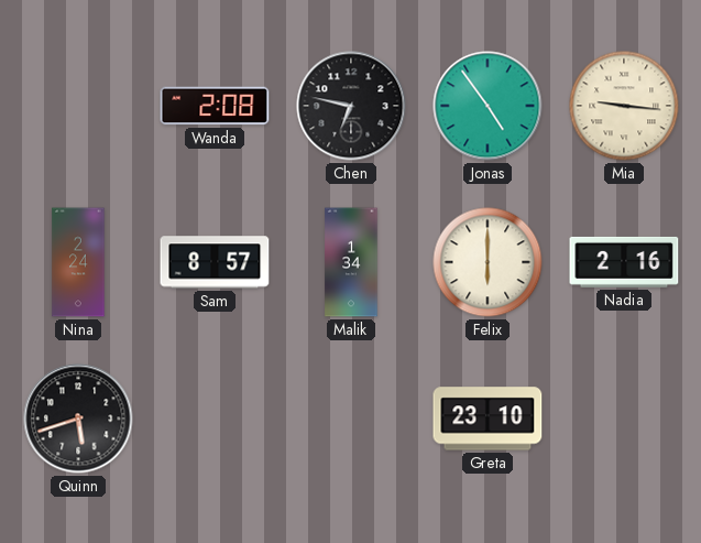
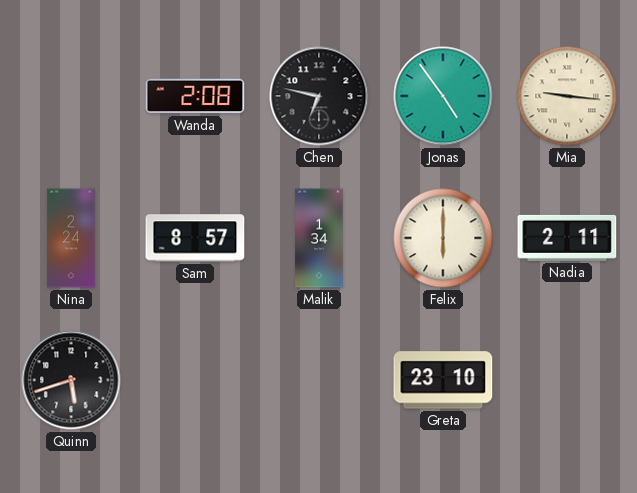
Nadia: 2:16 -> 2:11 (567, 238)
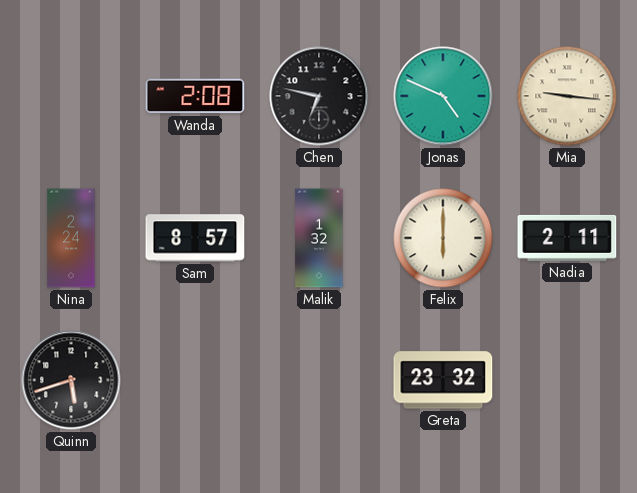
Jonas: 4:54 -> 4:49 (443, 96)
Malik: 1:34 -> 1:32 (319, 238)
Greta: 23:10 -> 23:32 (443, 380)
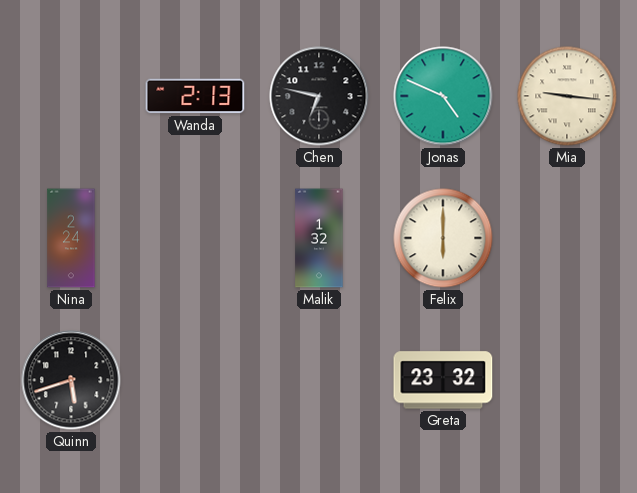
Wanda: 2:08 -> 2:13 (195, 96)
Sam: 8:57 -> none (195, 238)
Nadia: 2:11 -> none (567, 238)
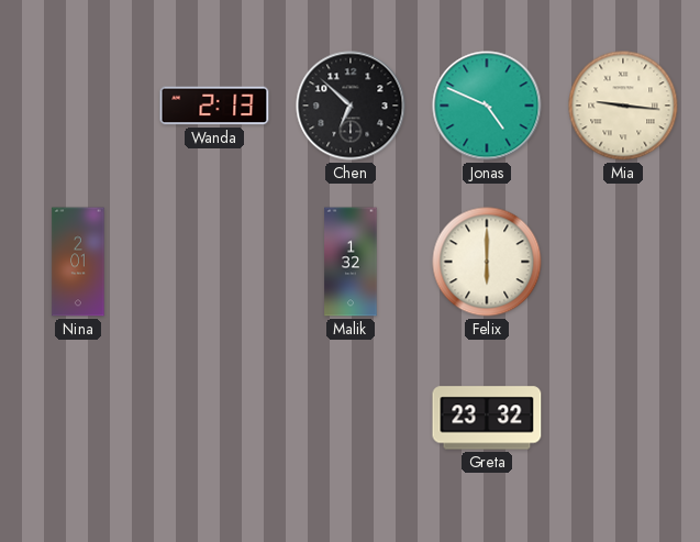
Chen: 6:47 -> 6:52 (351, 106)
Nina: 2:24 -> 2:01 (78, 262)
Quinn: 5:42 -> none (71, 380)
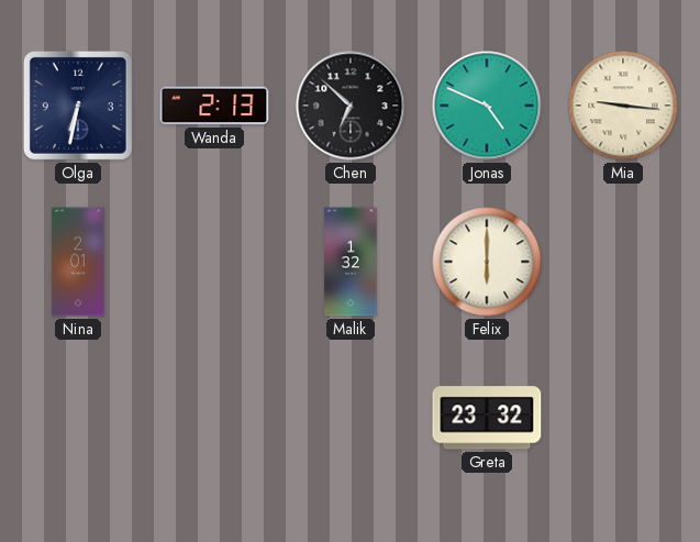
Olga: none -> 6:32 (78, 106)
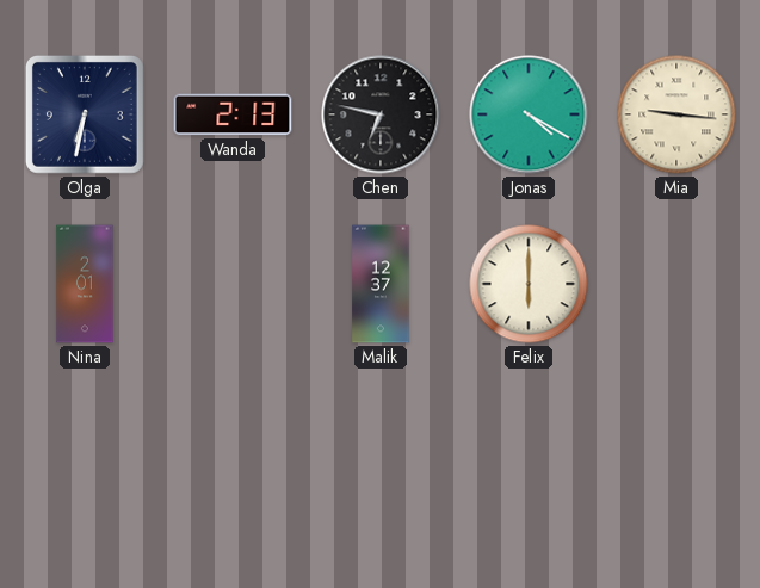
Chen: 6:52 -> 6:47 (381, 114)
Jonas: 4:49 -> 4:20 (529, 114)
Malik: 1:32 -> 12:37 (381, 284)
Greta: 23:32 -> none (487, 418)
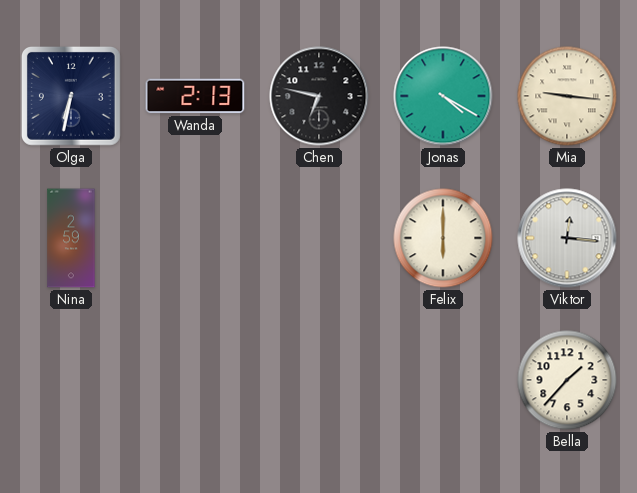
Nina: 2:01 -> 2:59 (71, 238)
Malik: 12:37 -> none (381, 284)
Viktor: none -> 12:16 (567, 238)
Bella: none -> 1:37 (567, 380)
